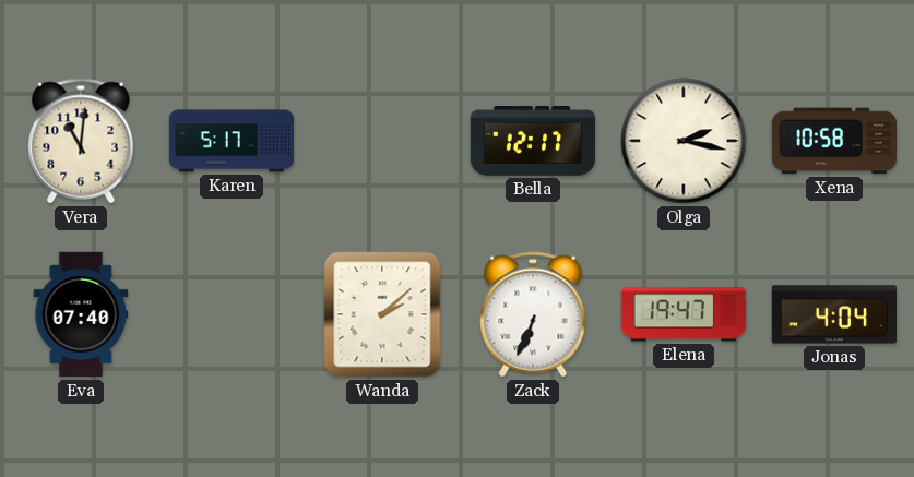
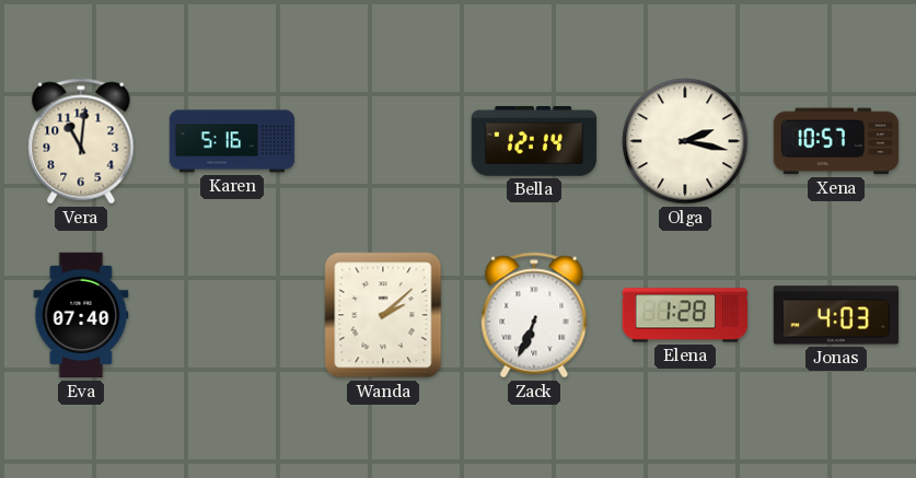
Karen: 5:17 -> 5:16 (232, 141)
Bella: 12:17 -> 12:14 (533, 142)
Xena: 10:58 -> 10:57 (835, 141)
Elena: 19:47 -> 1:28 (684, 315)
Jonas: 4:04 -> 4:03 (835, 315)
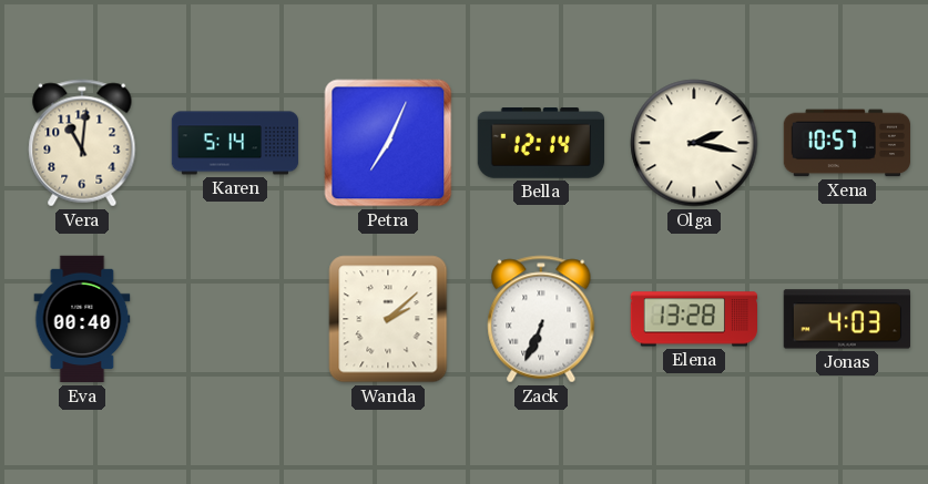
Karen: 5:16 -> 5:14 (235, 143)
Petra: none -> 7:04 (388, 143)
Eva: 07:40 -> 00:40 (82, 319)
Elena: 1:28 -> 13:28 (693, 319)
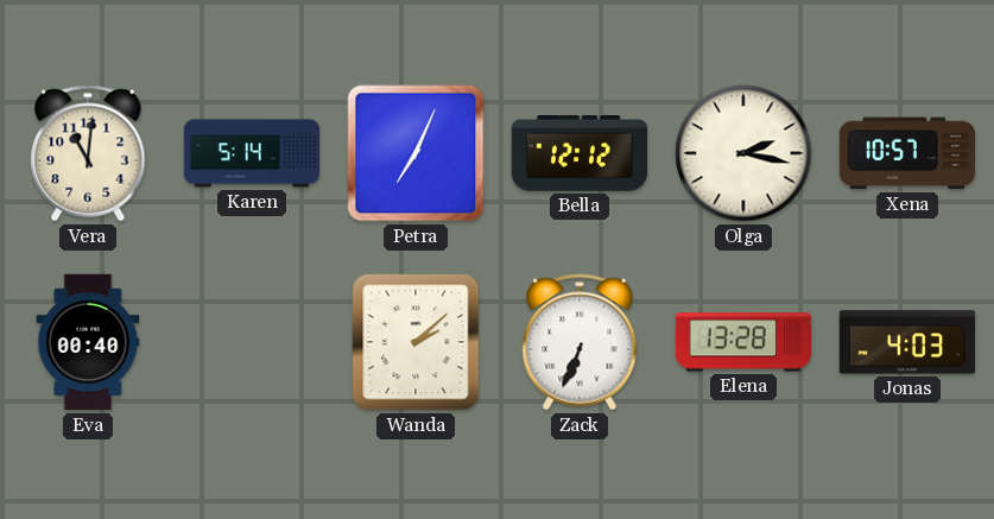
Bella: 12:14 -> 12:12 (578, 154)
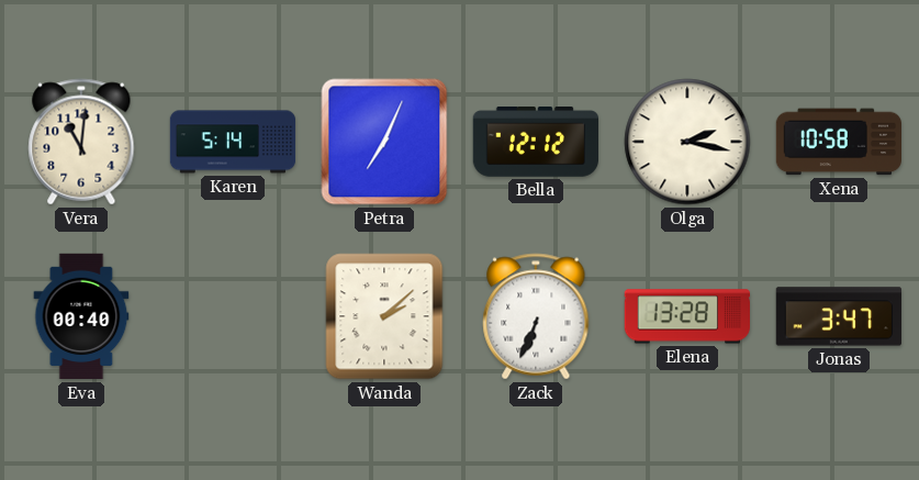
Xena: 10:57 -> 10:58 (838, 142)
Jonas: 4:03 -> 3:47 (838, 316)
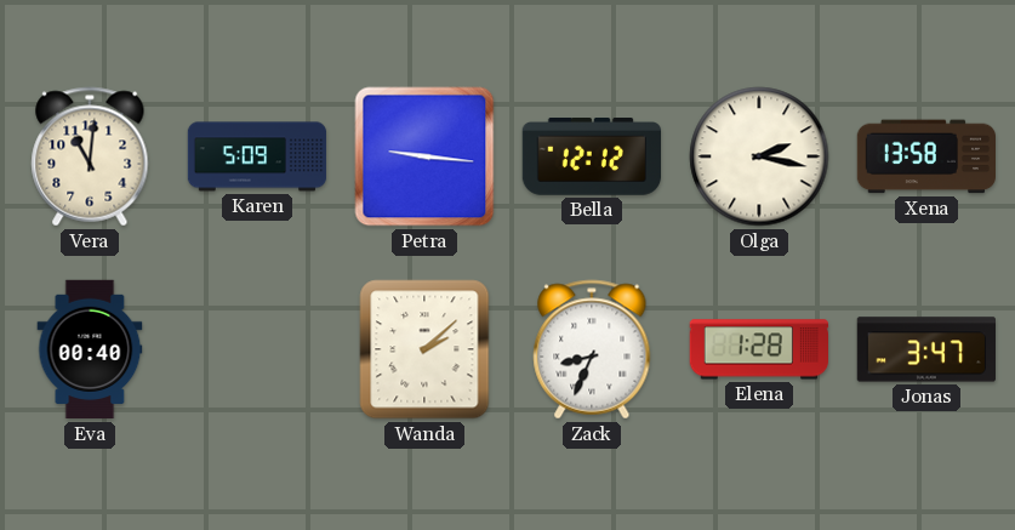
Karen: 5:14 -> 5:09 (257, 156)
Petra: 7:04 -> 9:16 (424, 156)
Xena: 10:58 -> 13:58 (925, 156)
Zack: 6:34 -> 8:34 (592, 349)
Elena: 13:28 -> 1:28 (758, 349)
